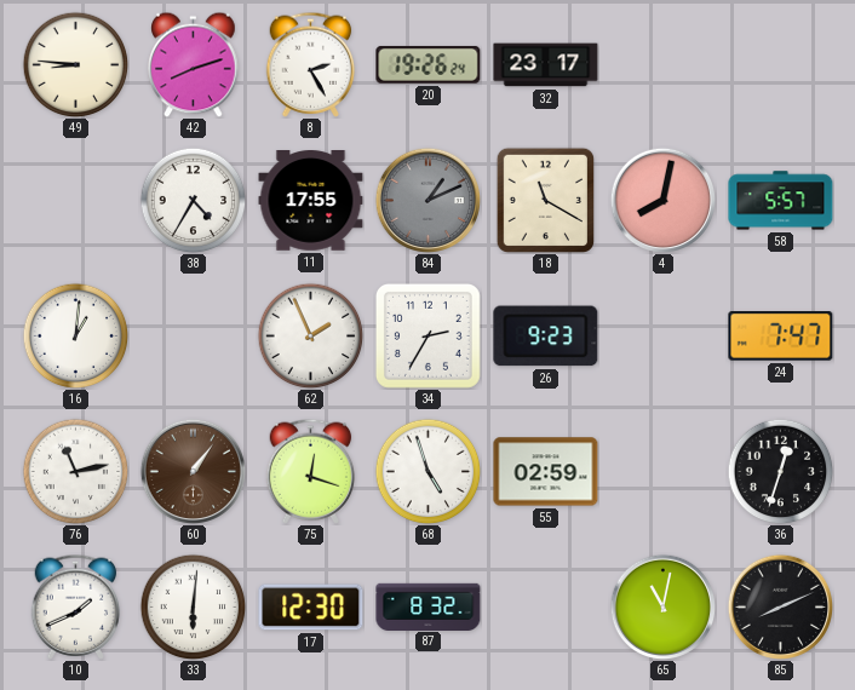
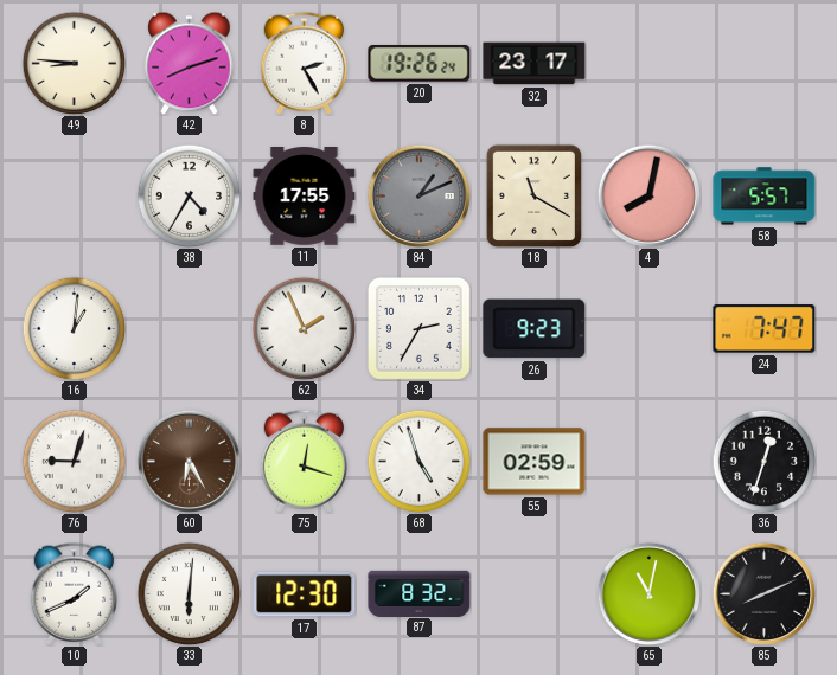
76: 11:13 -> 9:03 (74, 461)
60: 1:06 -> 6:25 (189, 461)
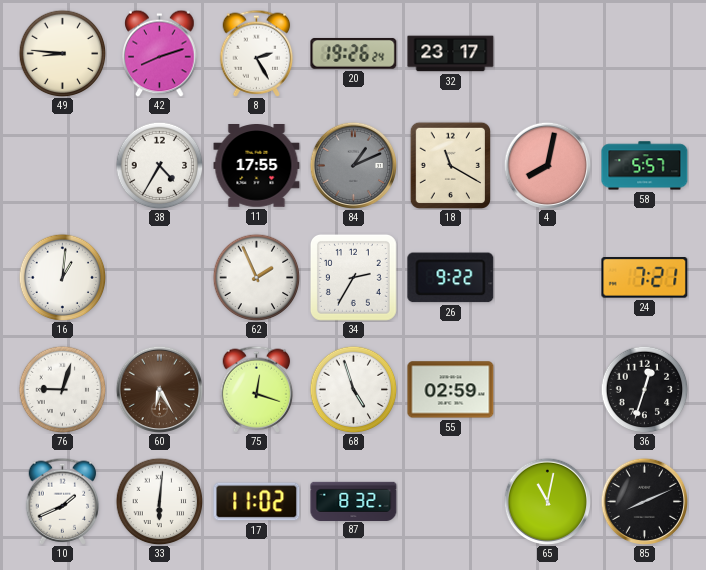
26: 9:23 -> 9:22 (451, 278)
24: 7:47 -> 7:21 (645, 278)
17: 12:30 -> 11:02 (257, 502)
